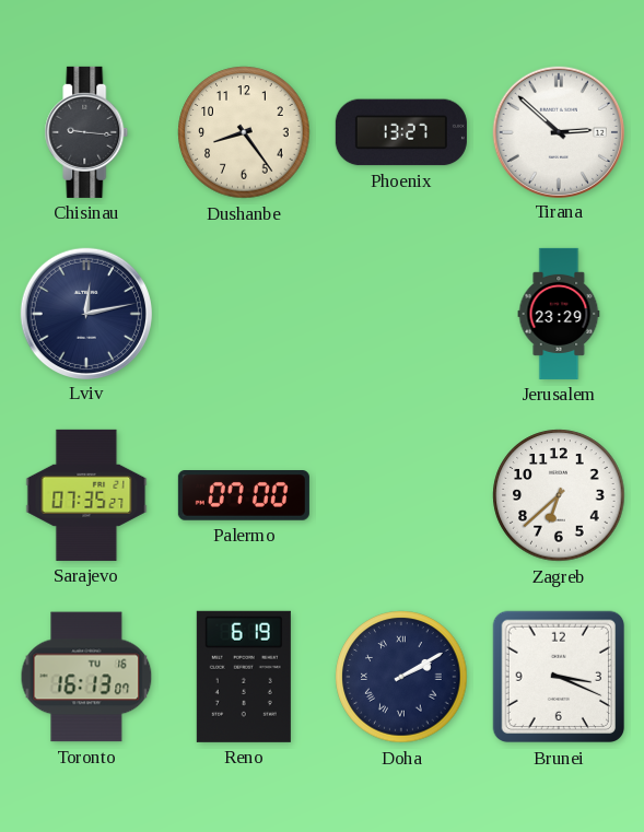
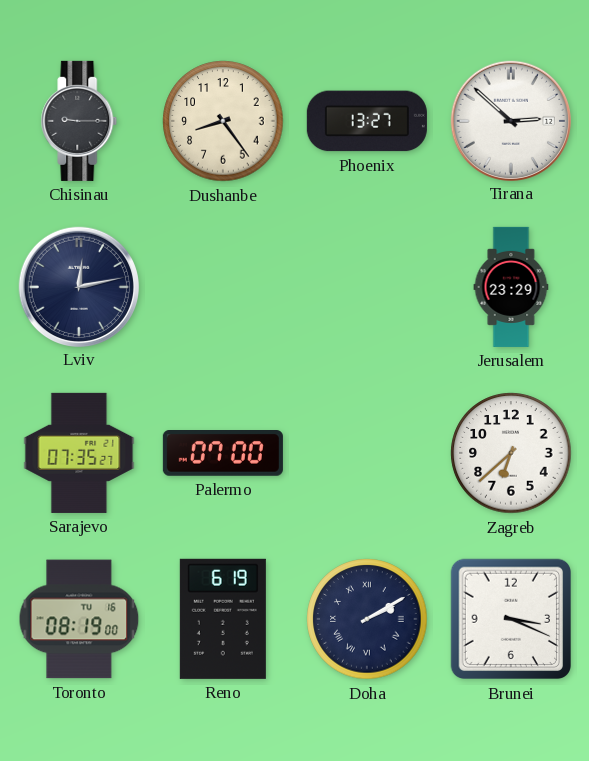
Chisinau: 9:16 -> 9:15 (79, 121)
Toronto: 16:13 -> 08:19 (79, 619)
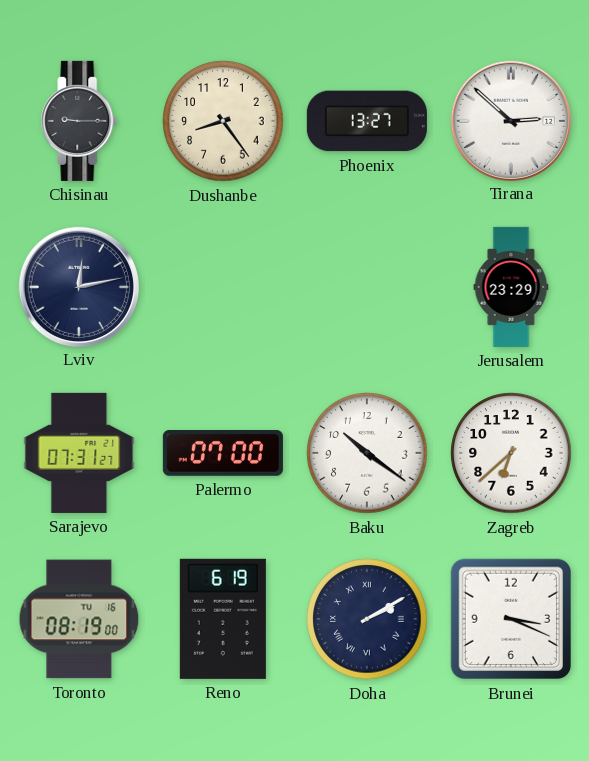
Sarajevo: 07:35 -> 07:31 (79, 453)
Baku: none -> 10:21 (367, 453)
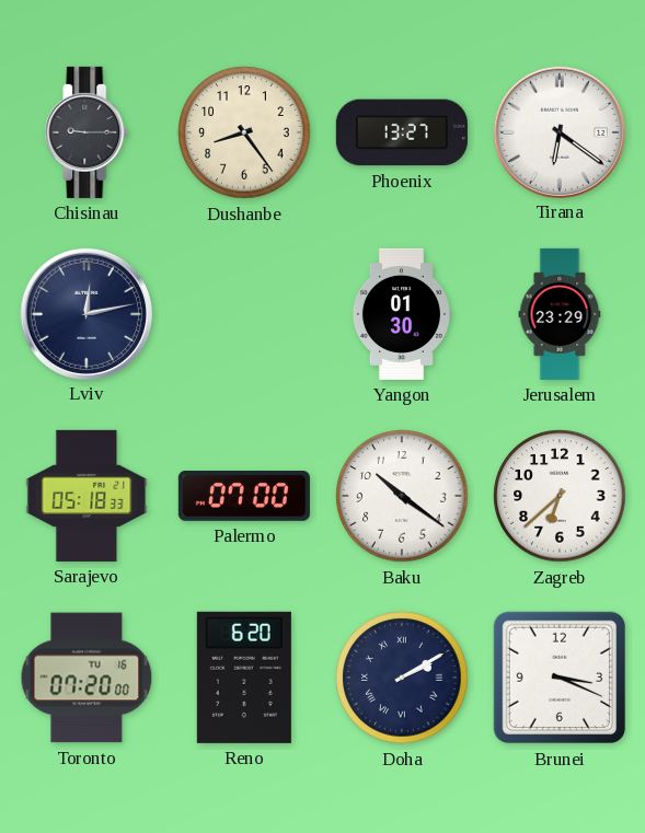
Tirana: 2:52 -> 6:21 (558, 131)
Yangon: none -> 01:30 (401, 314)
Sarajevo: 07:31 -> 05:18 (87, 496)
Toronto: 08:19 -> 07:20 (87, 678)
Reno: 6:19 -> 6:20 (244, 678)
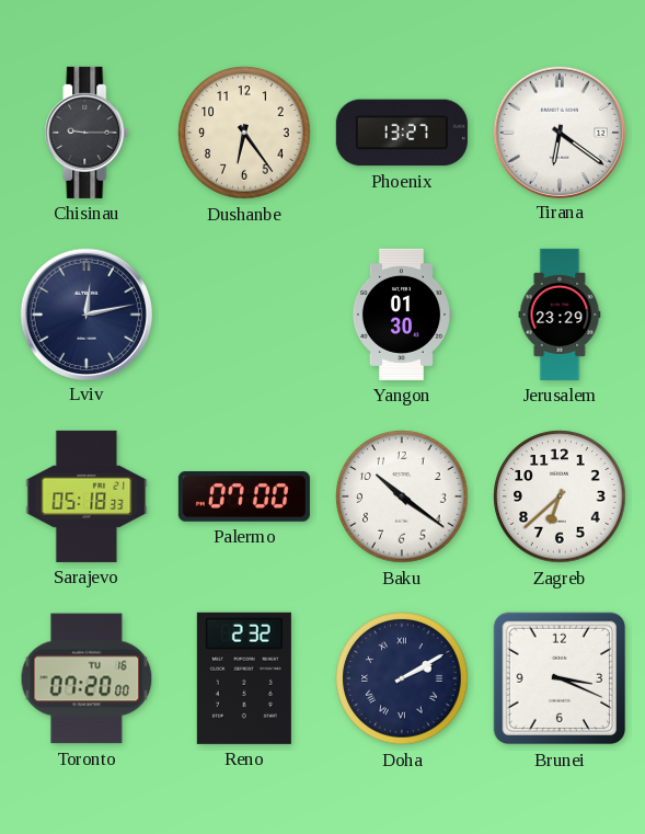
Dushanbe: 8:24 -> 6:24 (244, 133)
Reno: 6:20 -> 2:32 (244, 678)
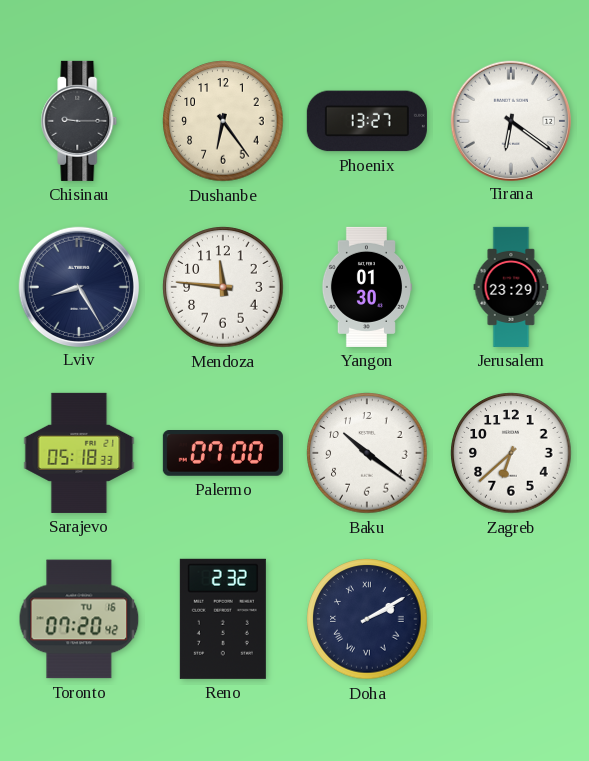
Lviv: 12:13 -> 8:25 (78, 286)
Mendoza: none -> 11:46 (223, 287)
Toronto: 07:20:00 -> 07:20:42 (79, 619)
Brunei: 3:19 -> none (560, 678)
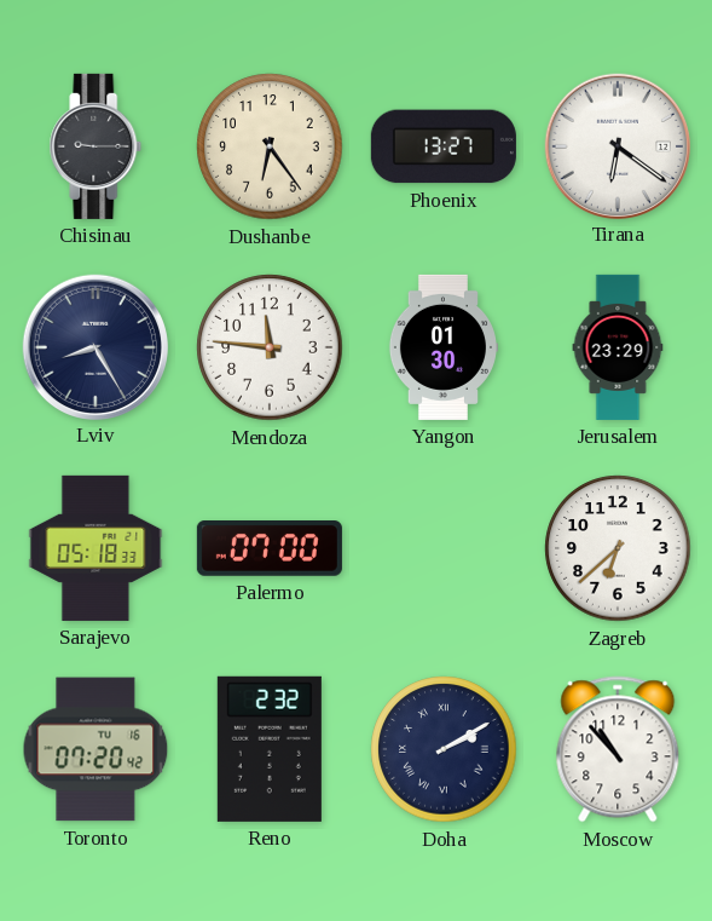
Baku: 10:21 -> none (367, 453)
Moscow: none -> 10:53 (618, 749)
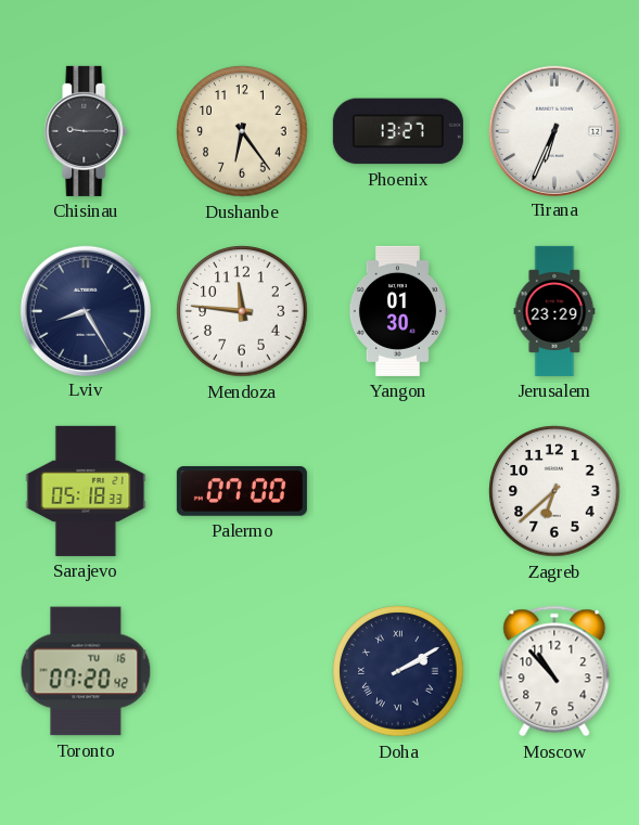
Tirana: 6:21 -> 6:34 (553, 130)
Reno: 2:32 -> none (270, 749)
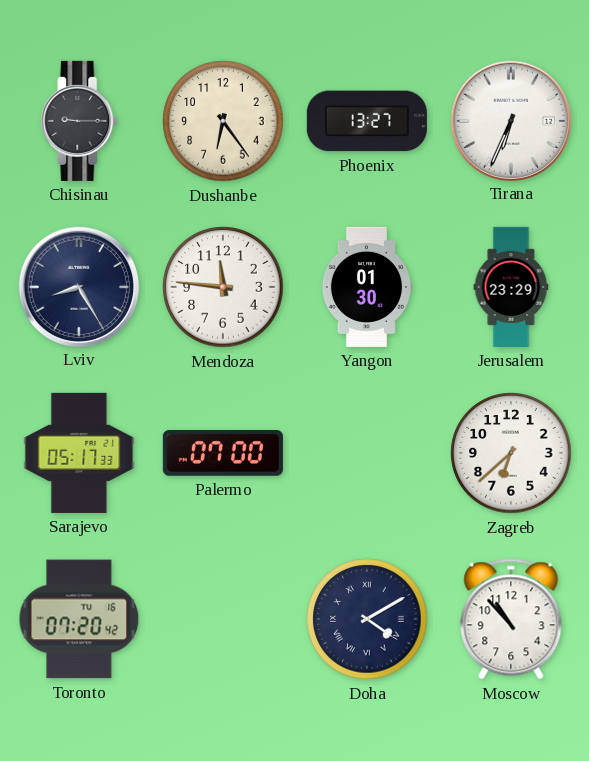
Sarajevo: 05:18 -> 05:17 (79, 453)
Doha: 2:10 -> 4:10 (367, 619)
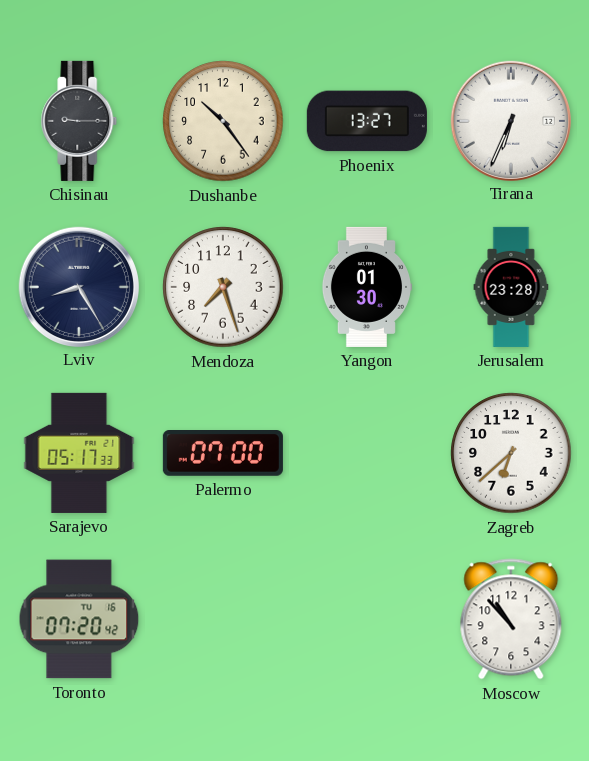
Dushanbe: 6:24 -> 10:24 (223, 121)
Mendoza: 11:46 -> 7:27 (223, 287)
Jerusalem: 23:29 -> 23:28 (511, 287)
Doha: 4:10 -> none (367, 619)
